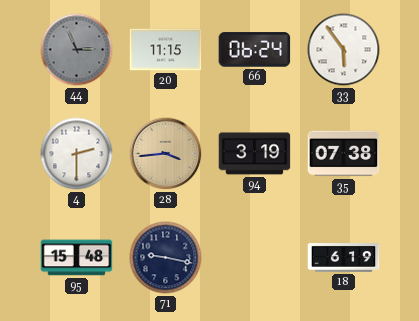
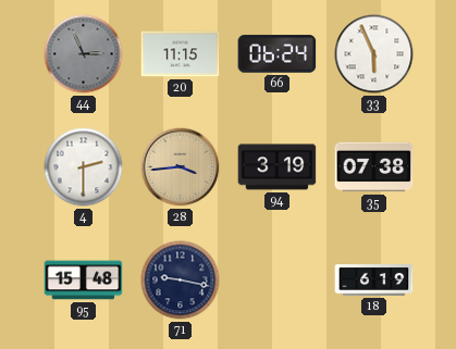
33: 5:54 -> 5:56 (374, 54)
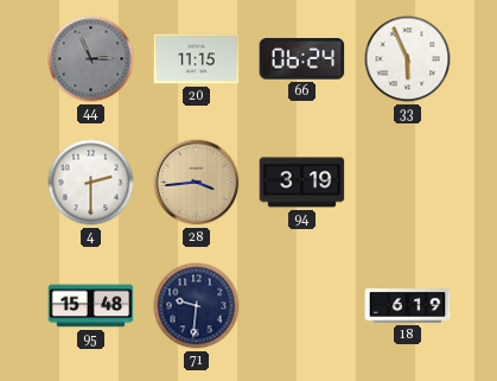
35: 07:38 -> none (374, 167)
71: 9:17 -> 9:31 (197, 306)
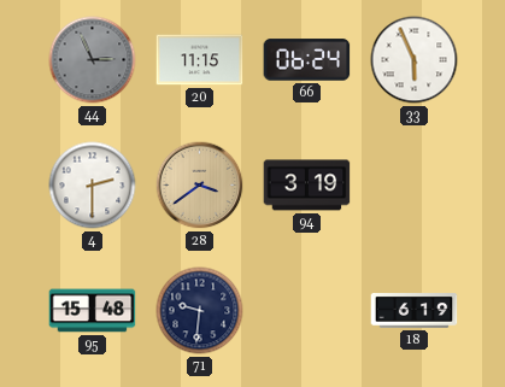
28: 3:44 -> 3:39 (200, 186)
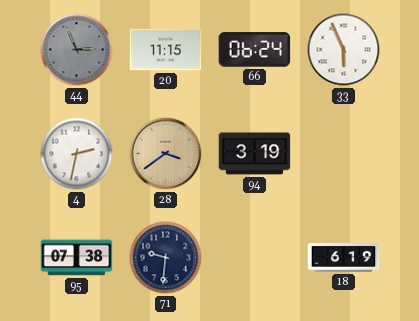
4: 2:30 -> 2:32 (77, 154)
95: 15:48 -> 07:38 (77, 258)
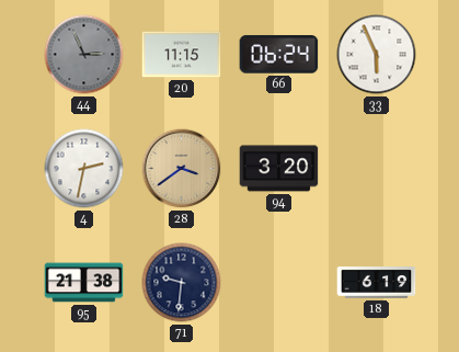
94: 3:19 -> 3:20 (279, 169)
95: 07:38 -> 21:38 (84, 283)
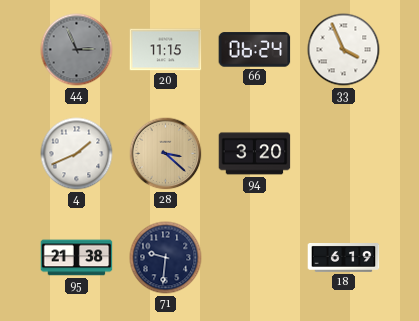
33: 5:56 -> 3:56 (344, 50)
4: 2:32 -> 1:41 (77, 154)
28: 3:39 -> 3:22 (166, 154)
